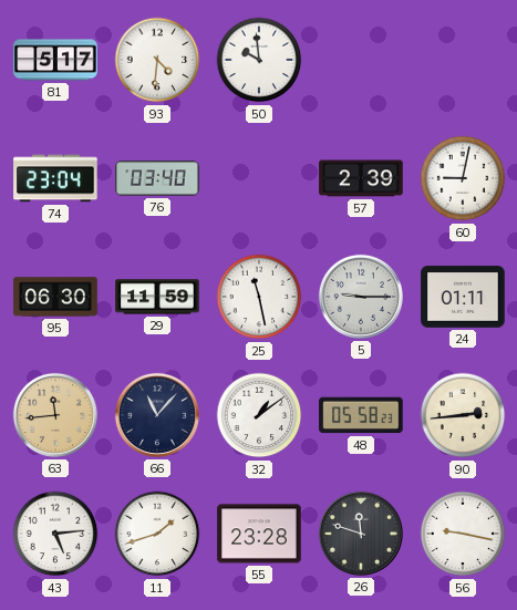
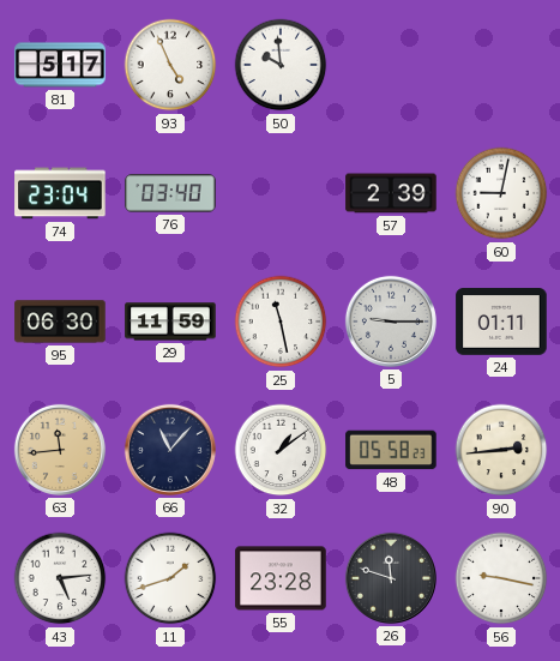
93: 4:31 -> 4:56 (170, 65)
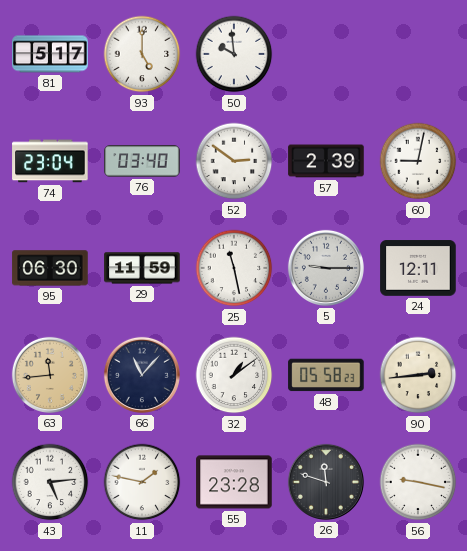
93: 4:56 -> 5:00 (142, 54)
52: none -> 2:51 (234, 161)
24: 01:11 -> 12:11 (418, 268)
11: 1:42 -> 1:47 (142, 482)
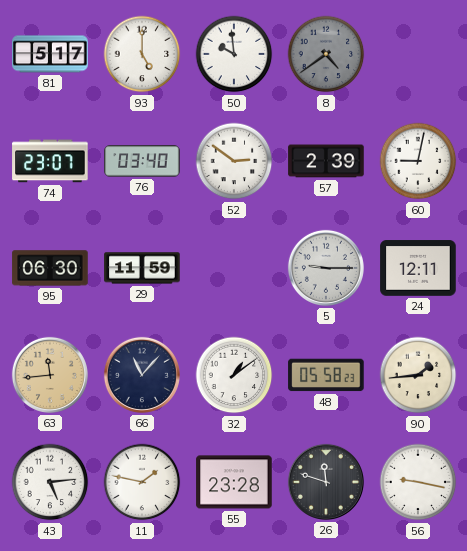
8: none -> 4:39 (326, 54)
74: 23:04 -> 23:07 (50, 161)
25: 11:28 -> none (234, 268)
90: 2:44 -> 1:44 (418, 375)
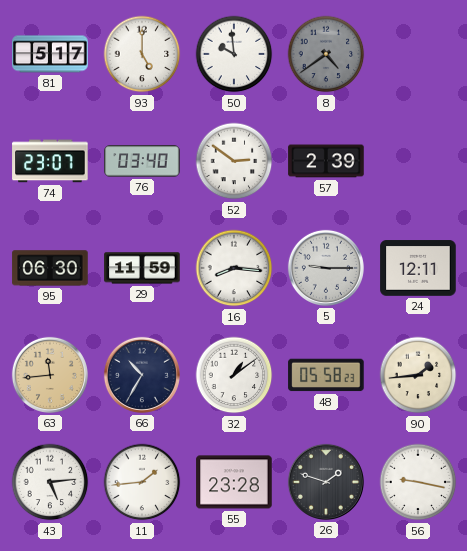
60: 9:02 -> none (418, 161)
16: none -> 8:16 (234, 268)
66: 11:07 -> 10:35 (142, 375)
11: 1:47 -> 1:44 (142, 482)
26: 11:48 -> 1:48 (326, 482)
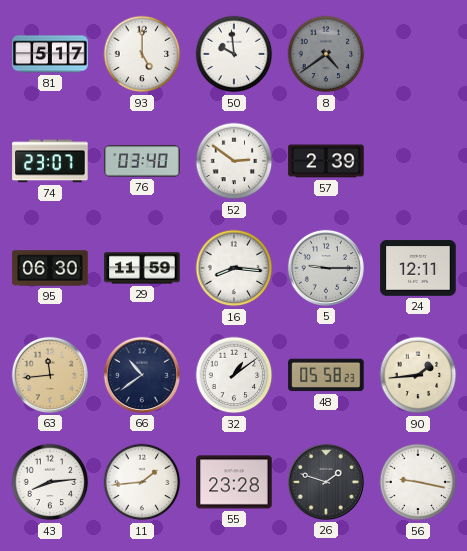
66: 10:35 -> 10:39 (142, 375)
43: 5:14 -> 8:14 (50, 482)
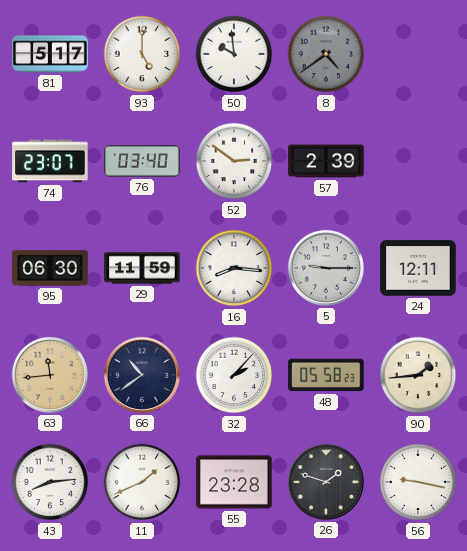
32: 1:09 -> 2:07 (234, 375)
11: 1:44 -> 1:41 (142, 482)
